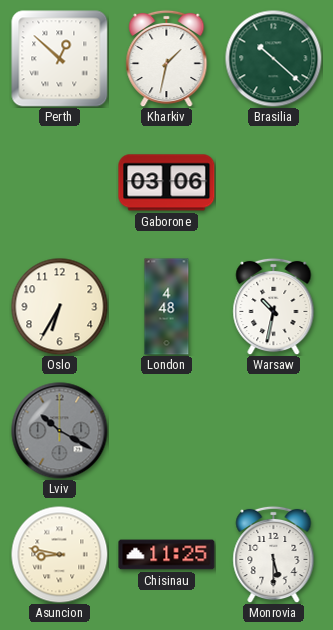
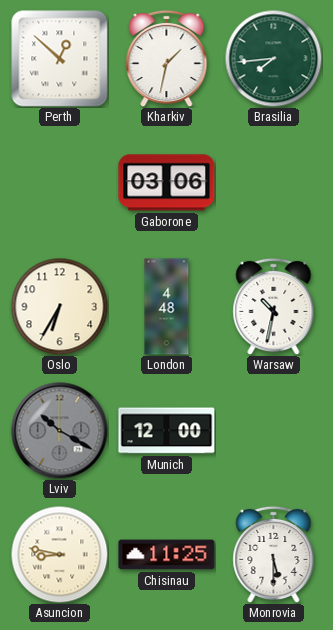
Brasilia: 10:22 -> 7:44 (273, 58)
Munich: none -> 12:00 (167, 431)
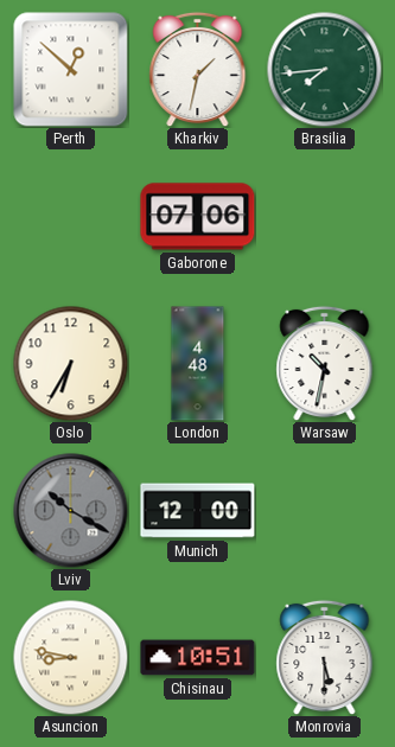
Gaborone: 03:06 -> 07:06 (198, 217)
Chisinau: 11:25 -> 10:51 (198, 658)
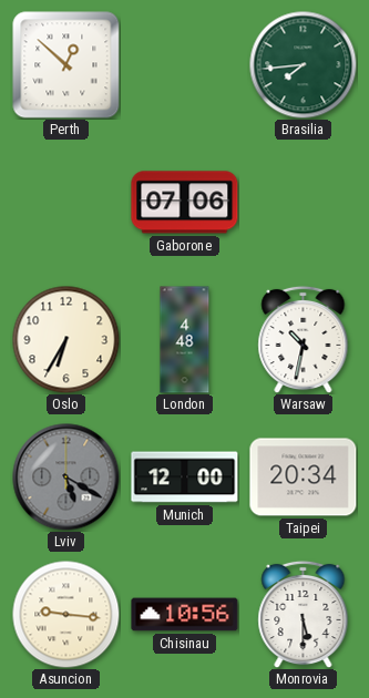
Kharkiv: 1:32 -> none (198, 69)
Lviv: 10:20 -> 5:20 (66, 478)
Taipei: none -> 20:34 (304, 478)
Asuncion: 8:47 -> 9:16 (65, 614)
Chisinau: 10:51 -> 10:56 (185, 615)
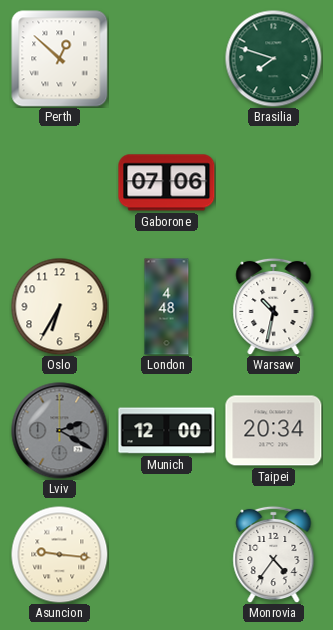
Brasilia: 7:44 -> 7:48 (273, 58)
Lviv: 5:20 -> 2:20 (60, 431)
Chisinau: 10:56 -> none (185, 615)
Monrovia: 5:30 -> 4:36 (274, 554)
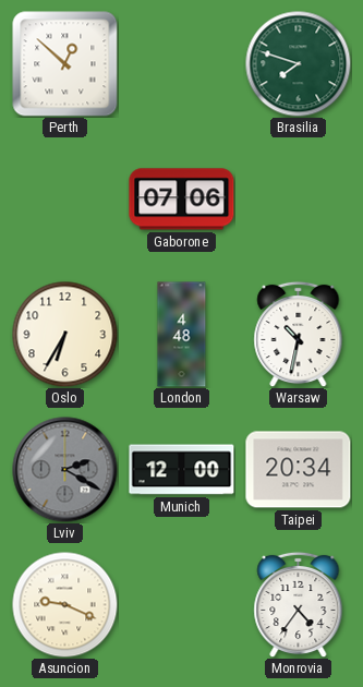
Asuncion: 9:16 -> 9:19 (64, 604)
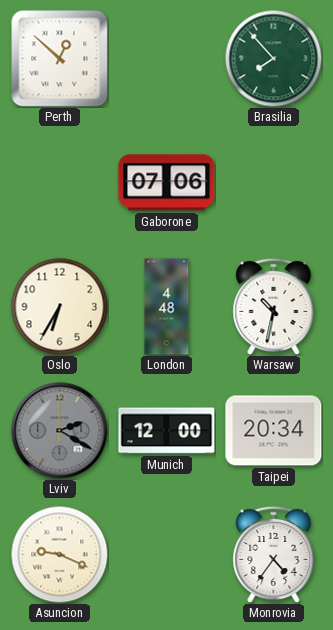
Brasilia: 7:48 -> 7:53 (273, 58)
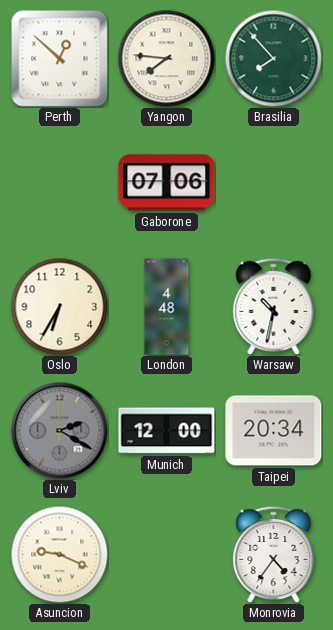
Yangon: none -> 7:46 (166, 58)
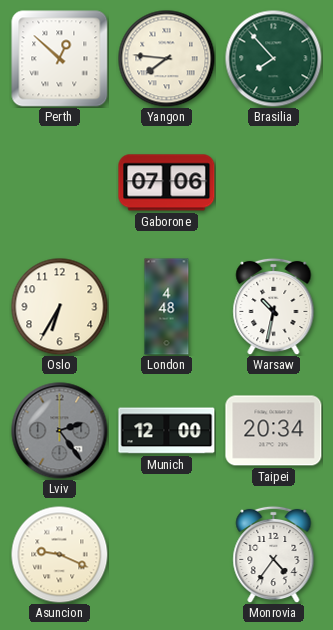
Lviv: 2:20 -> 2:24 (60, 431)
